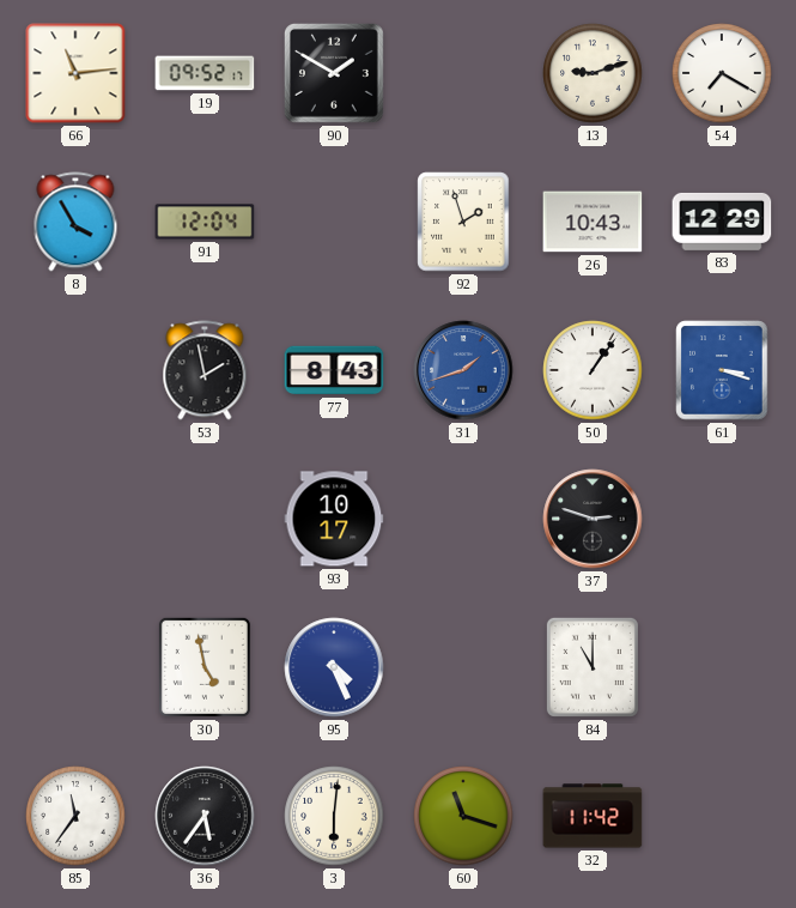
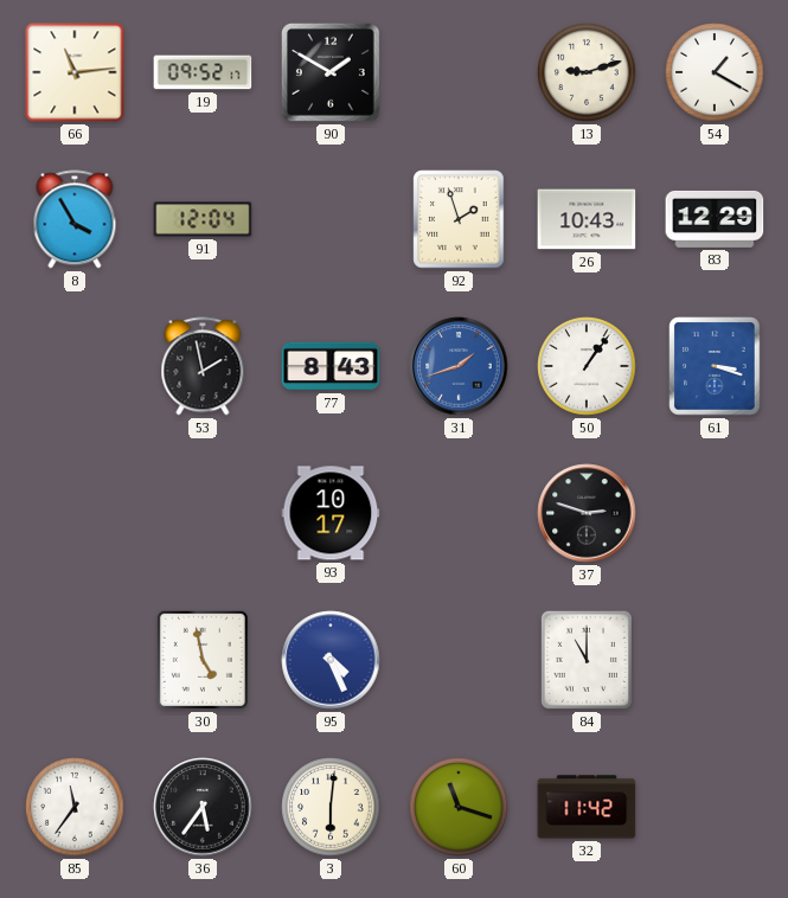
54: 7:20 -> 1:20 (715, 72)
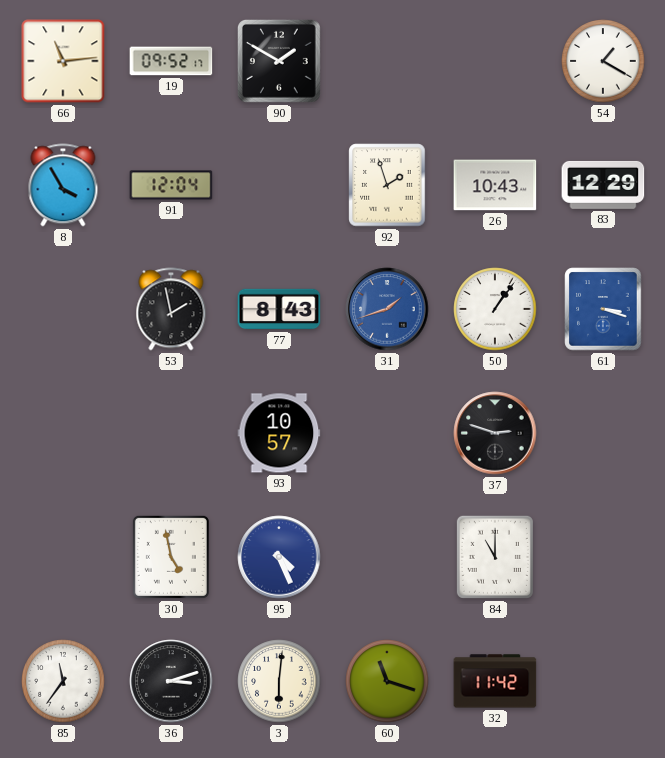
13: 9:12 -> none (587, 72)
93: 10:17 -> 10:57 (279, 433)
36: 5:36 -> 3:12 (171, 681)
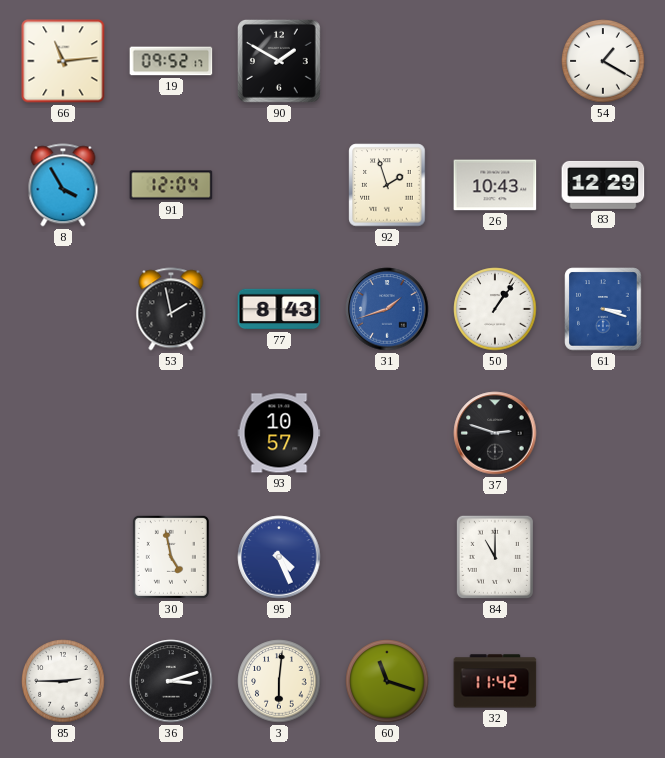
85: 11:36 -> 2:45 (63, 681)
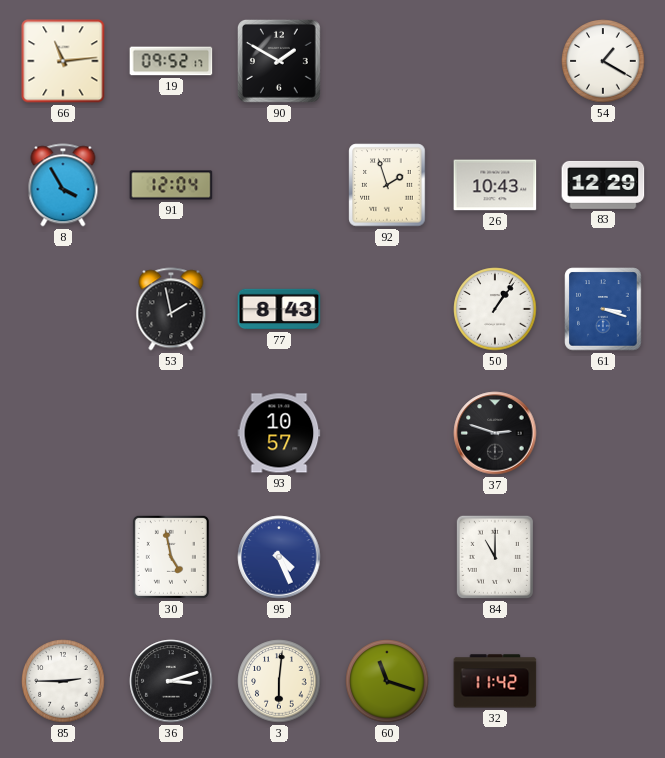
31: 1:42 -> none (387, 309)
